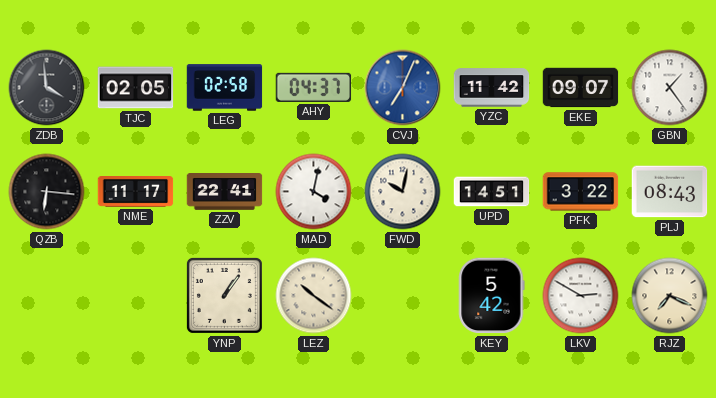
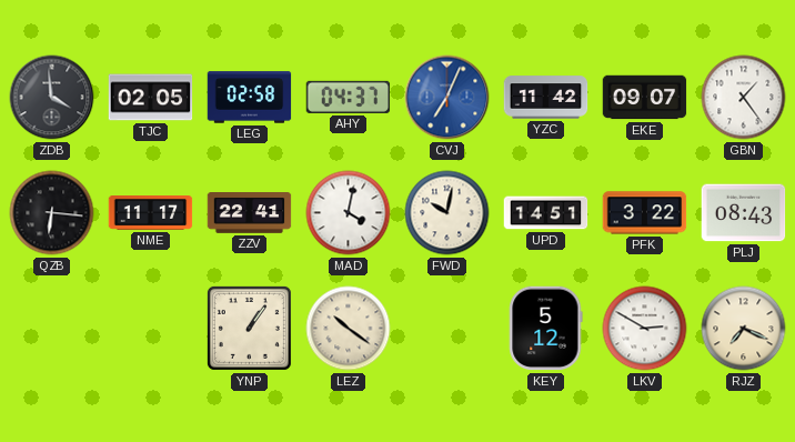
KEY: 5:42 -> 5:12 (546, 329)
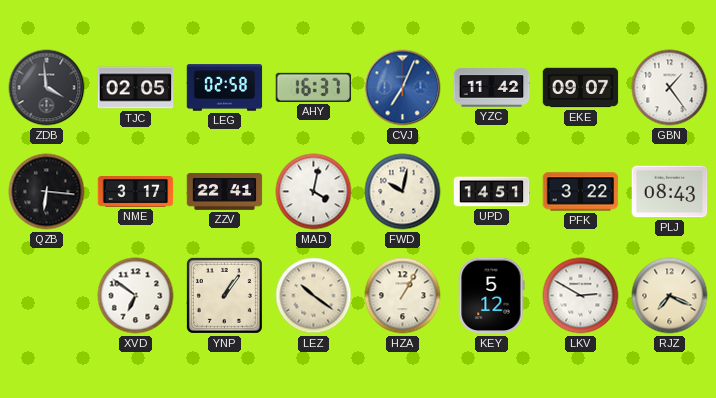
AHY: 04:37 -> 16:37 (314, 87)
NME: 11:17 -> 3:17 (136, 192)
XVD: none -> 6:51 (136, 296)
HZA: none -> 1:05 (403, 296)
